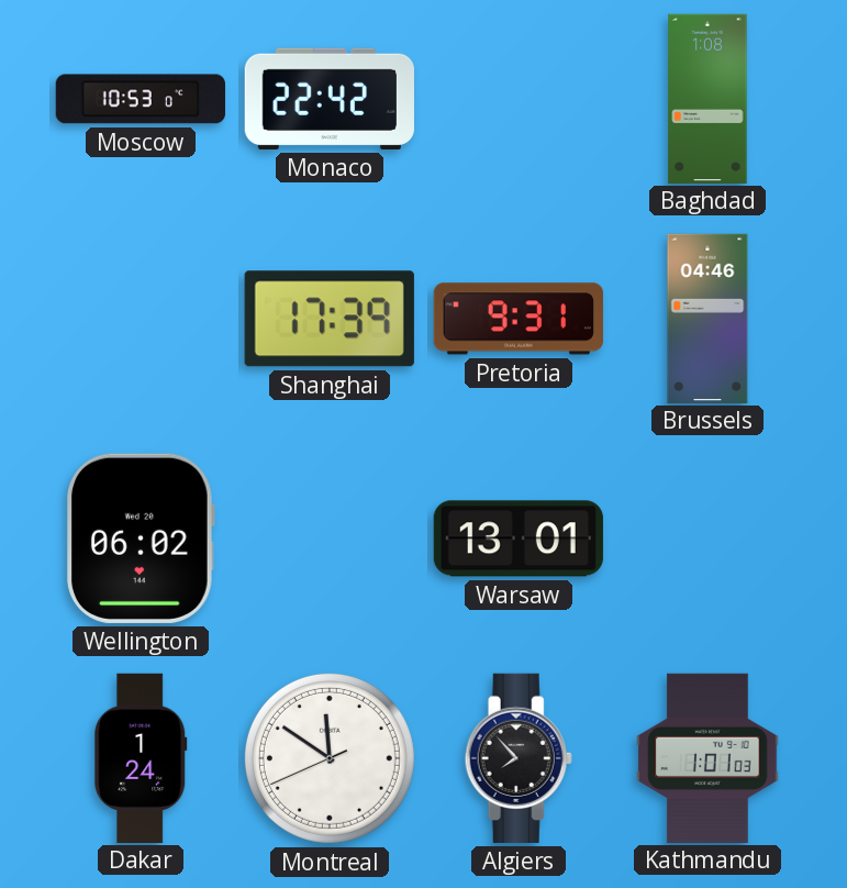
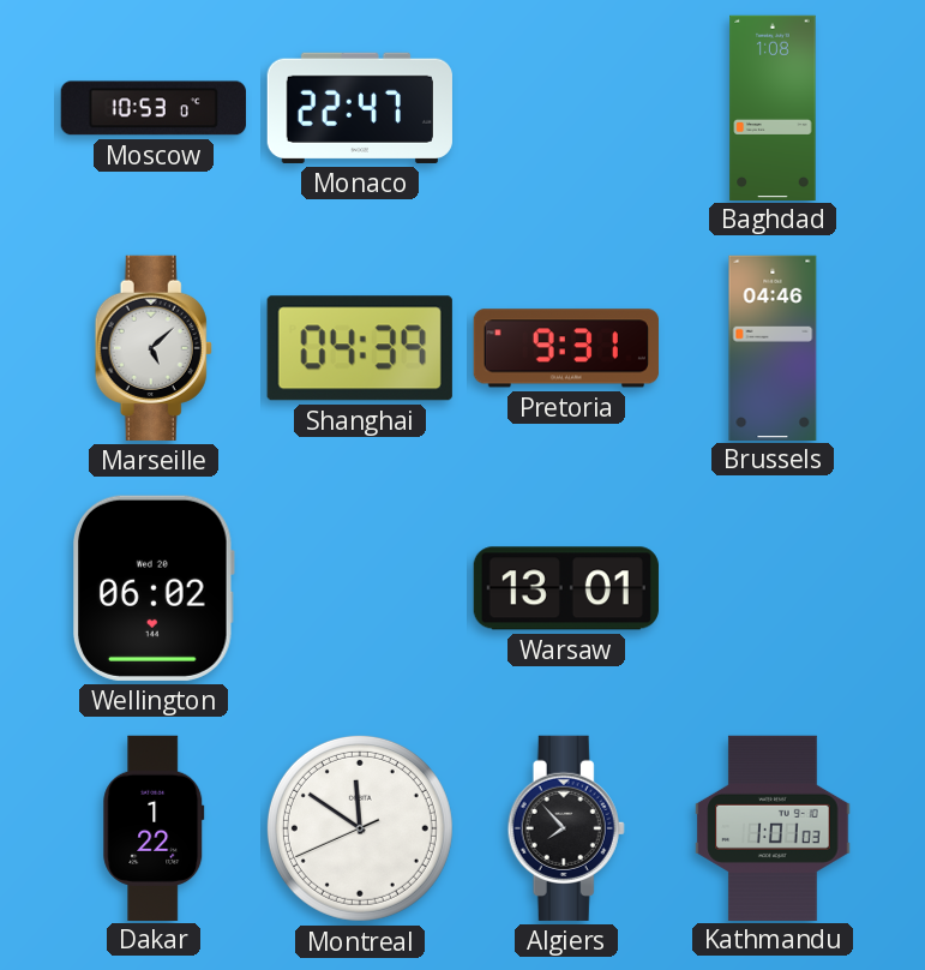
Monaco: 22:42 -> 22:47 (360, 108)
Marseille: none -> 5:08 (154, 348)
Shanghai: 17:39 -> 04:39 (360, 348)
Dakar: 1:24 -> 1:22 (154, 827)
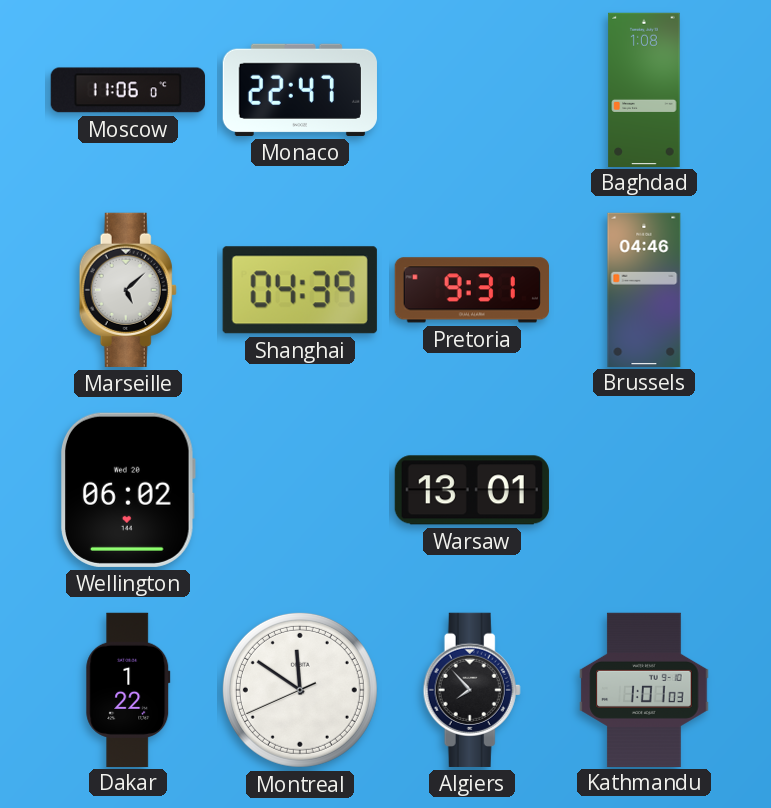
Moscow: 10:53 -> 11:06 (128, 90)
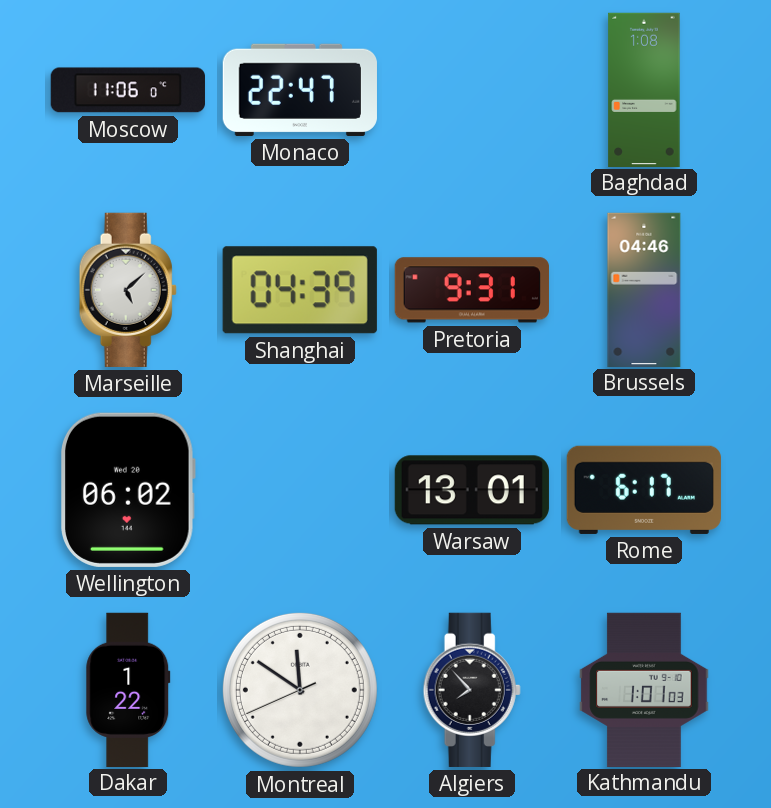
Rome: none -> 6:17 (644, 490)
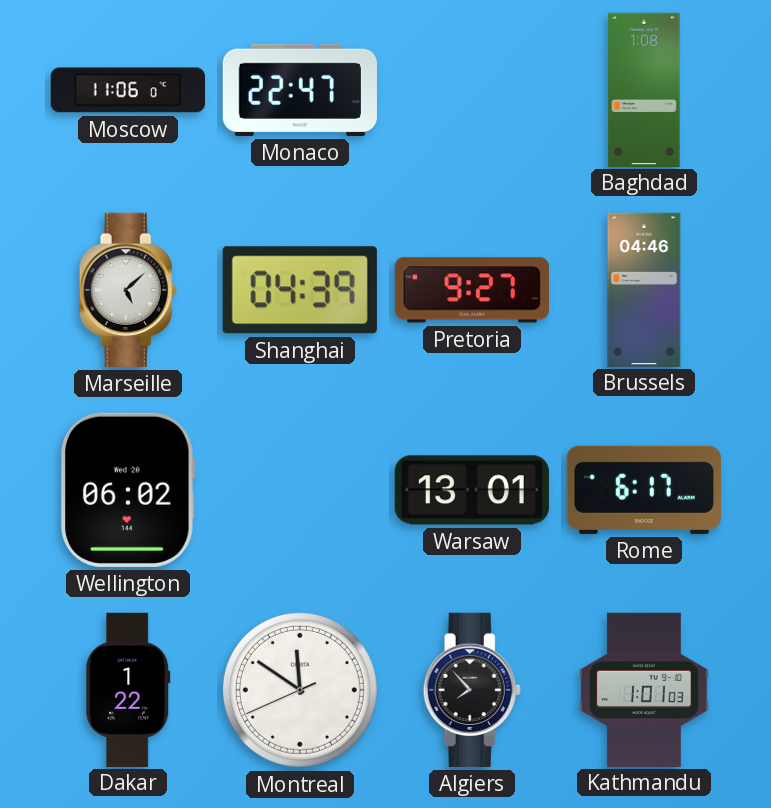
Pretoria: 9:31 -> 9:27 (472, 290)
